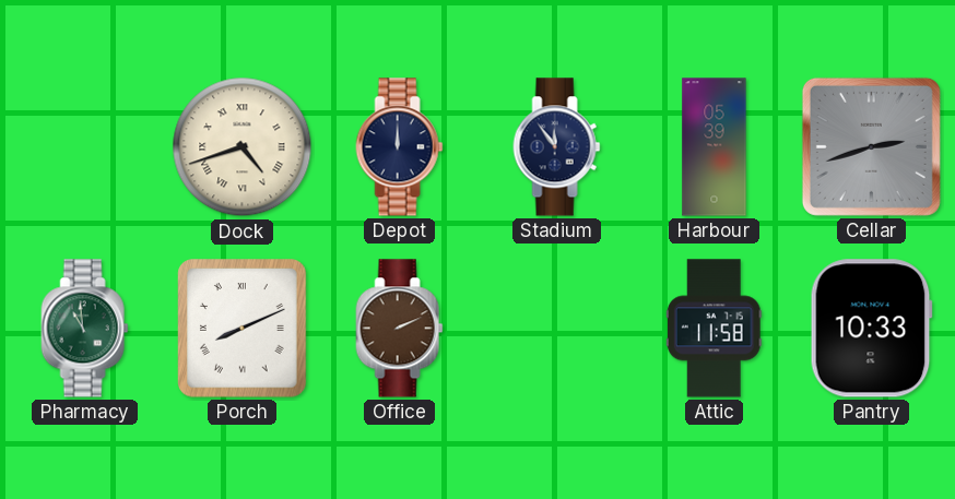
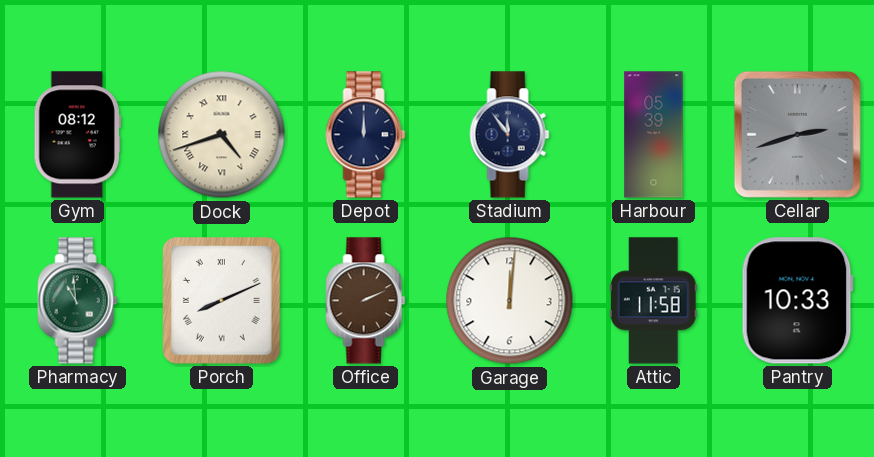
Gym: none -> 08:12 (77, 135)
Garage: none -> 12:01 (510, 301)
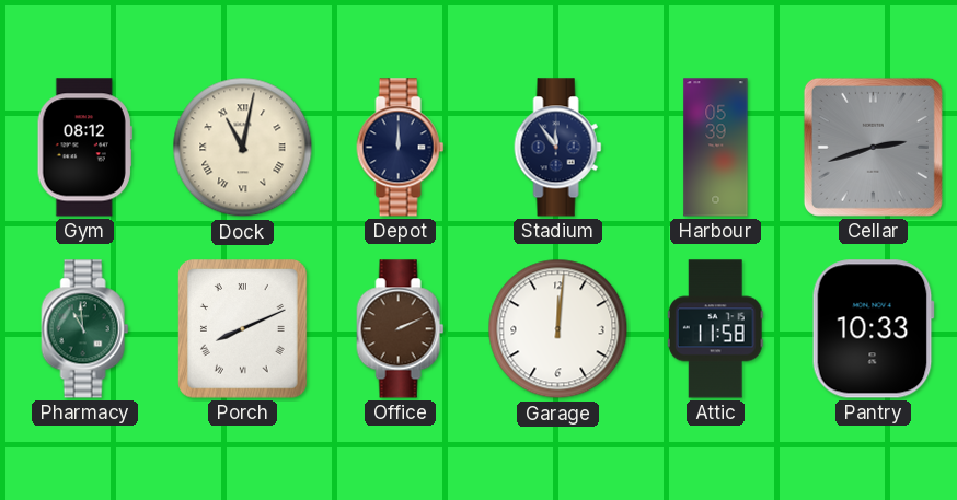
Dock: 4:42 -> 11:02 (243, 148)
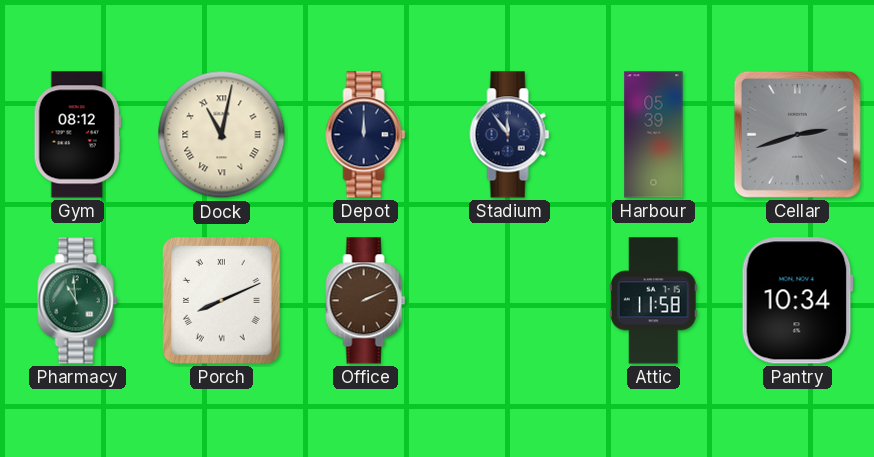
Garage: 12:01 -> none (558, 329)
Pantry: 10:33 -> 10:34 (797, 301)
